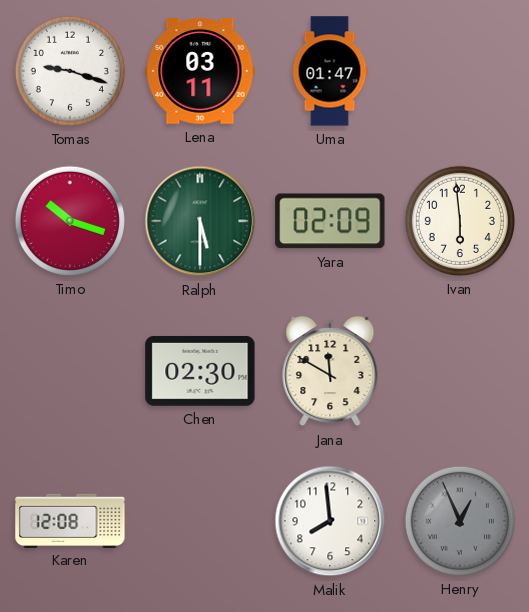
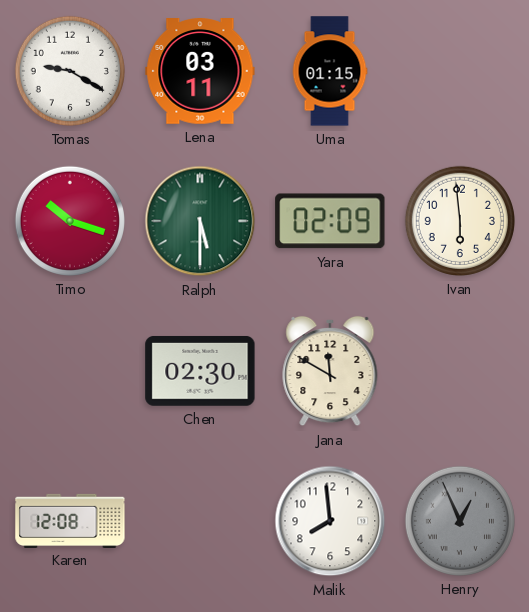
Tomas: 9:18 -> 9:20 (70, 71)
Uma: 01:47 -> 01:15 (330, 71)
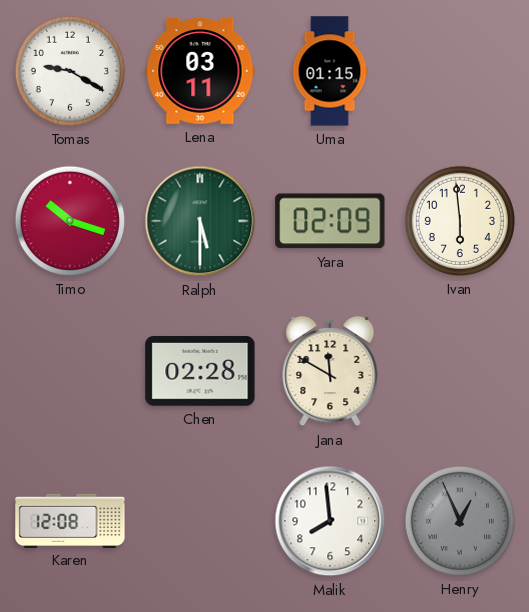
Chen: 02:30 -> 02:28 (200, 371)
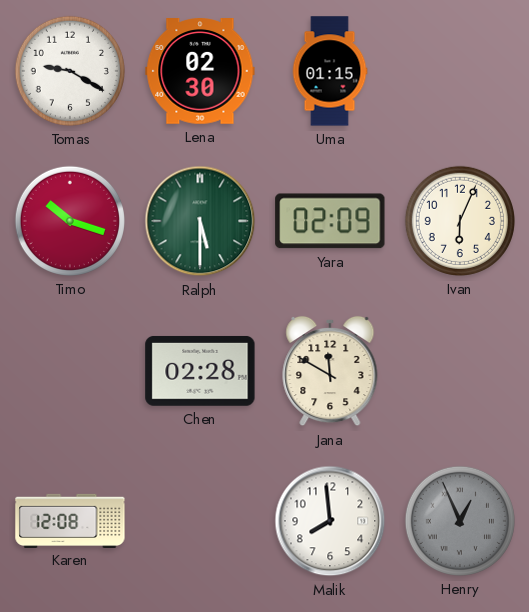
Lena: 03:11 -> 02:30 (200, 71)
Ivan: 5:59 -> 6:04 (460, 221)
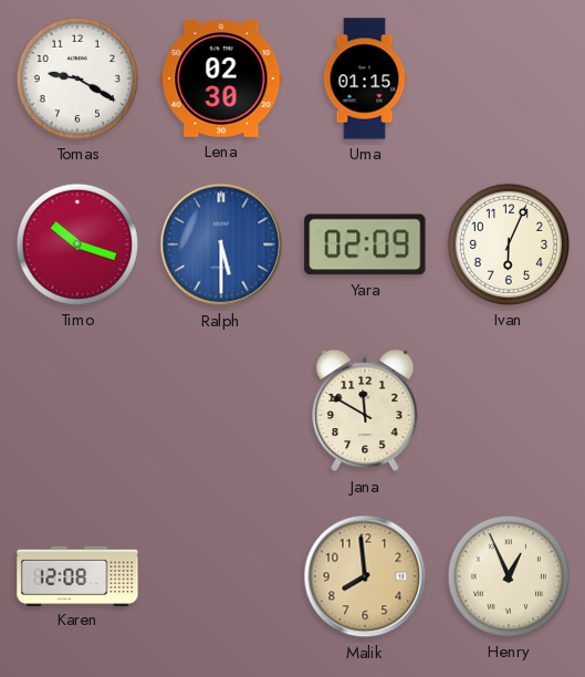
Ralph dial: green -> blue (221, 244)
Chen: 02:28 -> none (200, 371)
Malik dial: white -> champagne (365, 576)
Henry dial: grey -> cream (509, 576)
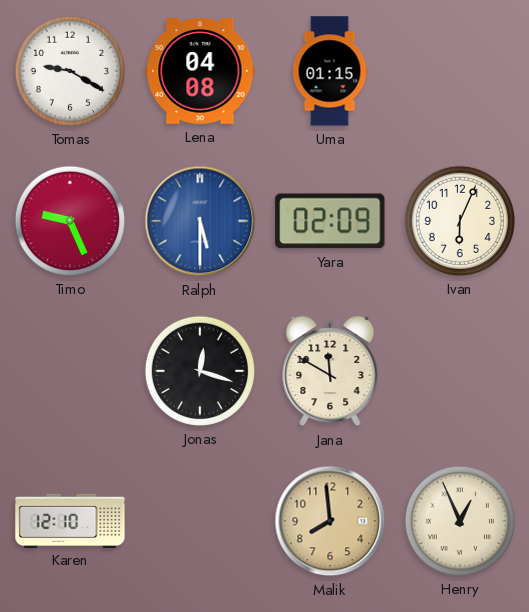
Lena: 02:30 -> 04:08 (200, 71)
Timo: 10:18 -> 9:26 (70, 221)
Jonas: none -> 12:18 (200, 371)
Karen: 12:08 -> 12:10 (70, 520)
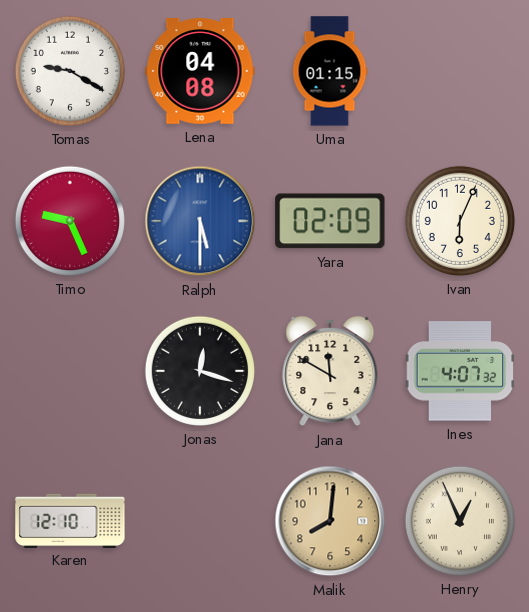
Ines: none -> 4:07 (460, 371)
Malik: 7:59 -> 8:01 (330, 521)
